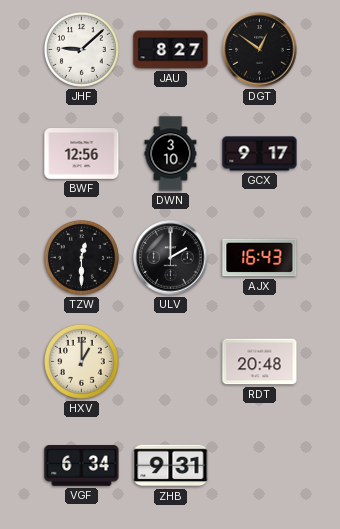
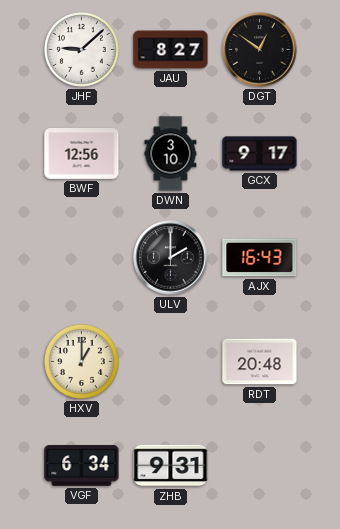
TZW: 12:30 -> none (82, 258)
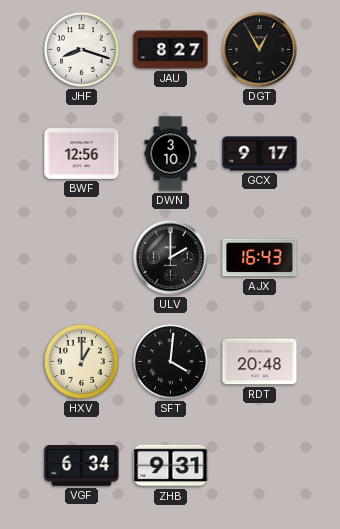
JHF: 9:08 -> 8:18 (82, 50)
DGT: 12:51 -> 12:55 (260, 50)
SFT: none -> 4:01 (171, 362)
